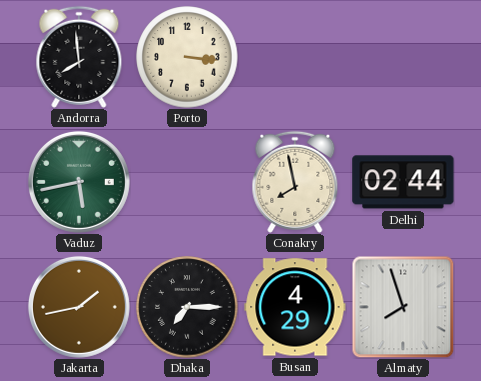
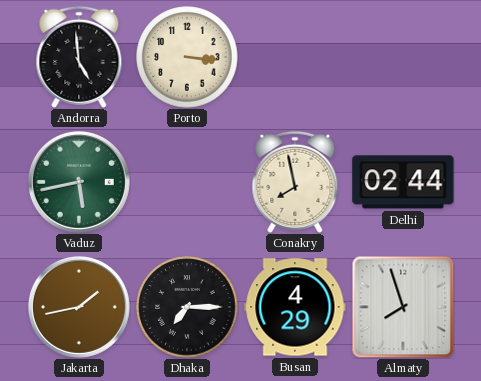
Andorra: 7:59 -> 4:59 (79, 57)
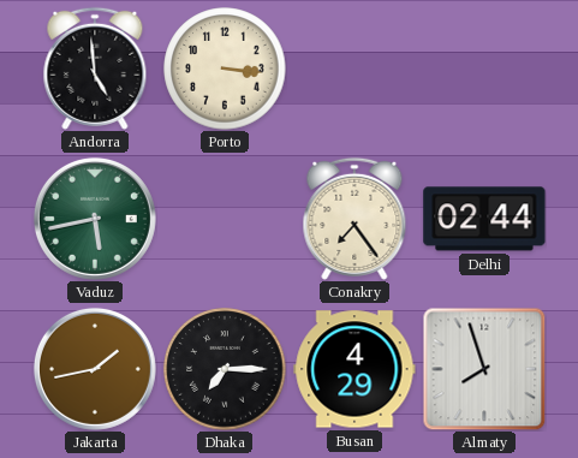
Conakry: 7:58 -> 7:24 (354, 219)
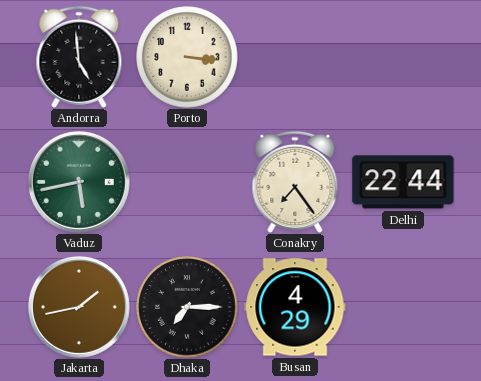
Delhi: 02:44 -> 22:44 (403, 182)
Almaty: 7:57 -> none (484, 369)
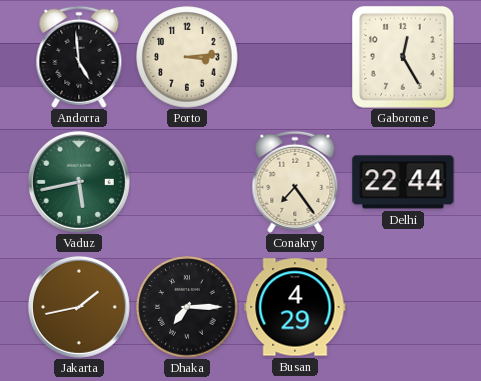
Porto: 3:16 -> 3:14 (187, 57)
Gaborone: none -> 12:25 (404, 58)
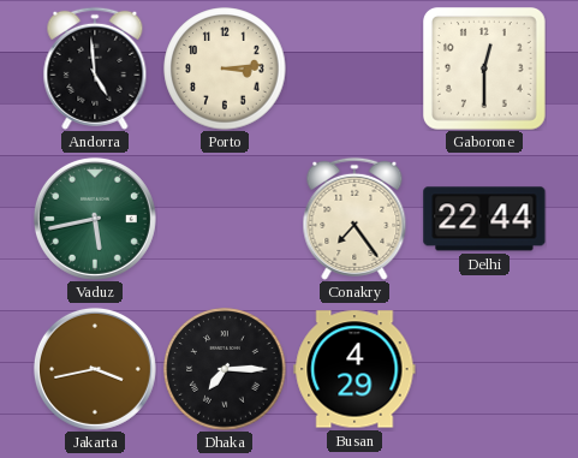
Gaborone: 12:25 -> 12:30 (485, 70)
Jakarta: 1:43 -> 3:43 (95, 369)
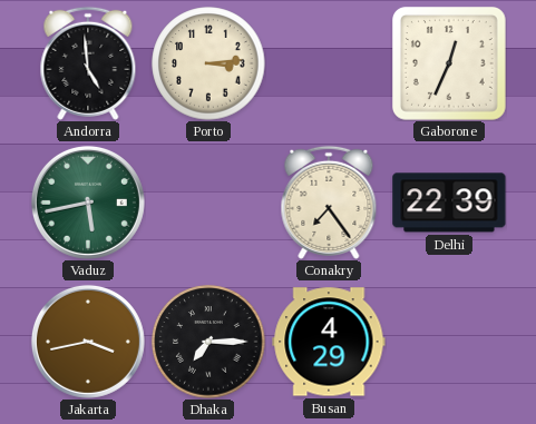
Gaborone: 12:30 -> 12:34 (450, 65)
Delhi: 22:44 -> 22:39 (449, 203)
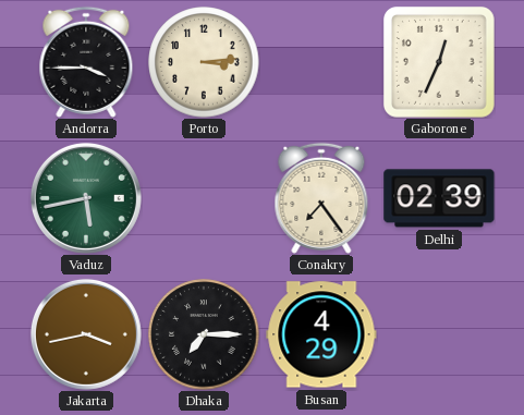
Andorra: 4:59 -> 3:45 (86, 62)
Delhi: 22:39 -> 02:39 (439, 198)
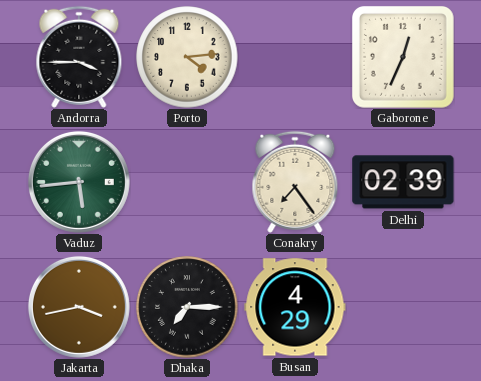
Porto: 3:14 -> 4:14 (187, 57)
Vaduz: 5:43 -> 5:44 (79, 182)
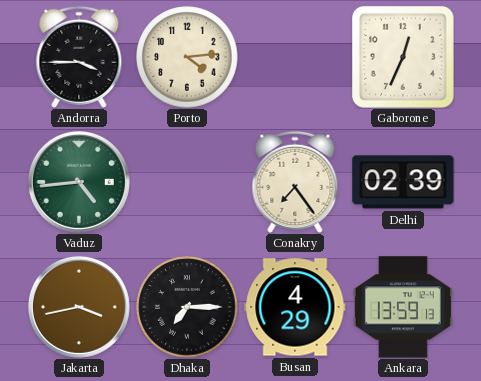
Vaduz: 5:44 -> 4:44 (79, 182)
Ankara: none -> 13:59 (403, 307)
